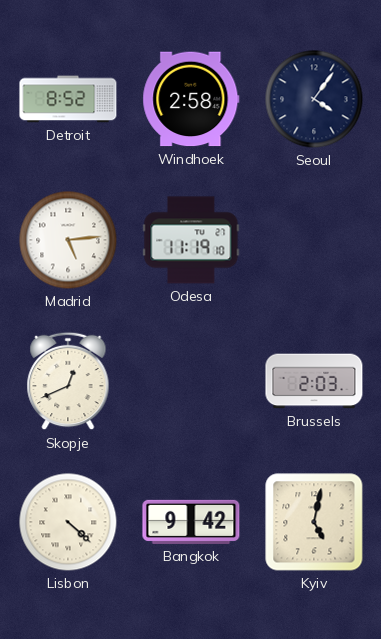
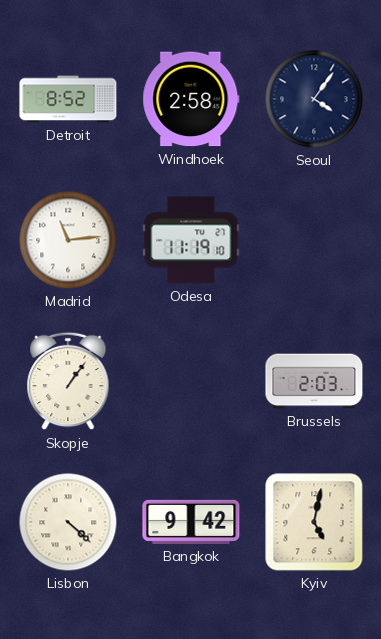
Madrid: 5:14 -> 11:14 (68, 240)
Skopje: 12:41 -> 1:06 (68, 381)
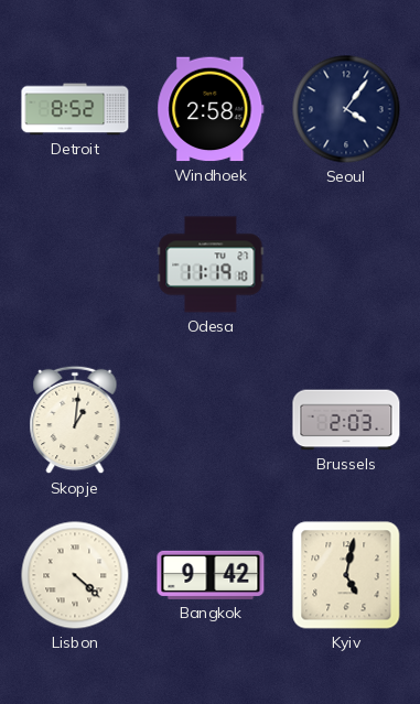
Madrid: 11:14 -> none (68, 240)
Skopje: 1:06 -> 1:01 (75, 420)
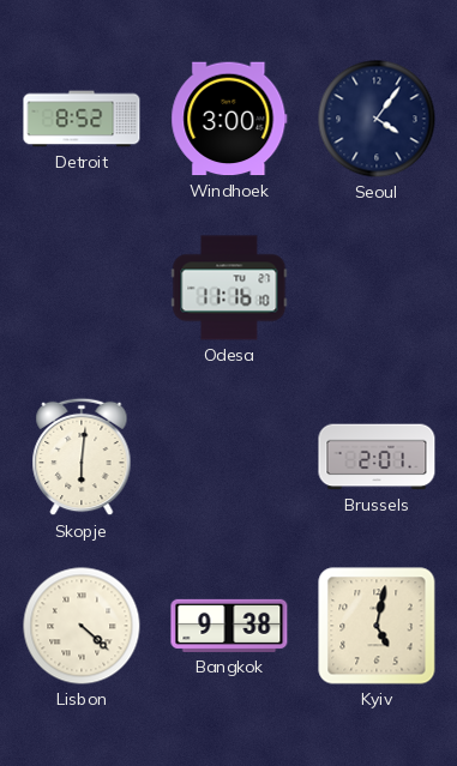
Windhoek: 2:58 -> 3:00 (229, 119)
Odesa: 11:19 -> 11:16 (229, 288)
Skopje: 1:01 -> 6:01 (82, 457)
Brussels: 2:03 -> 2:01 (377, 457)
Bangkok: 9:42 -> 9:38 (229, 626)
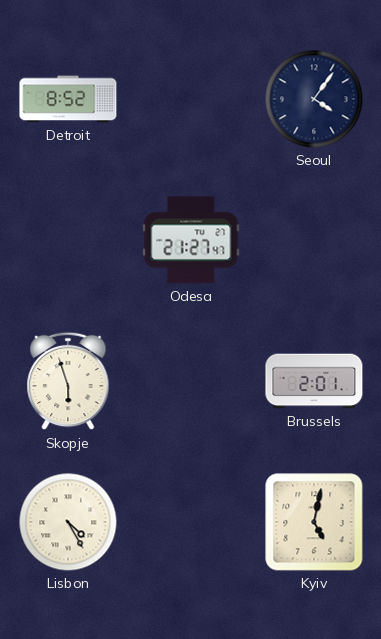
Windhoek: 3:00 -> none (229, 119)
Odesa: 11:16 -> 21:27 (191, 240)
Skopje: 6:01 -> 5:57 (68, 381)
Lisbon: 4:22 -> 4:25 (68, 522)
Bangkok: 9:38 -> none (229, 626)
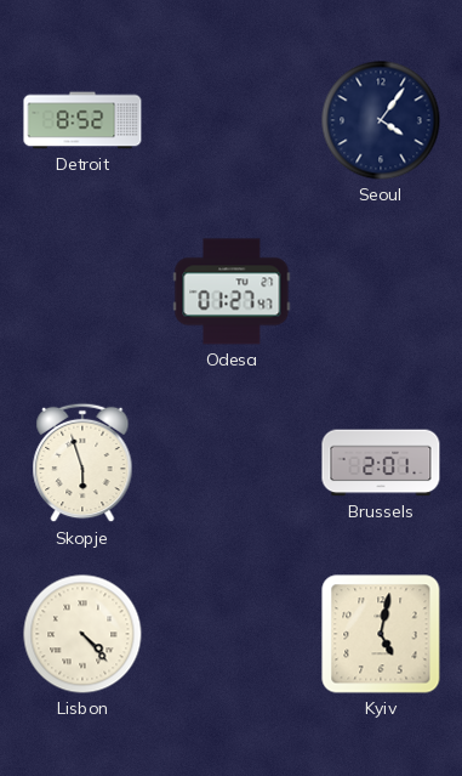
Odesa: 21:27 -> 01:27 (232, 291)
Lisbon: 4:25 -> 4:23 (82, 634)
